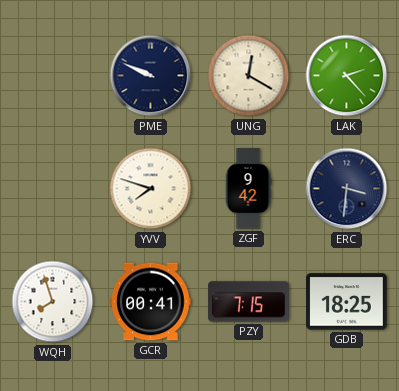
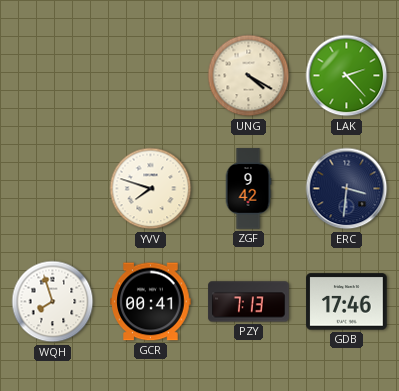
PME: 9:49 -> none (151, 76)
UNG: 12:20 -> 4:20 (249, 76)
PZY: 7:15 -> 7:13 (249, 302)
GDB: 18:25 -> 17:46 (347, 302)
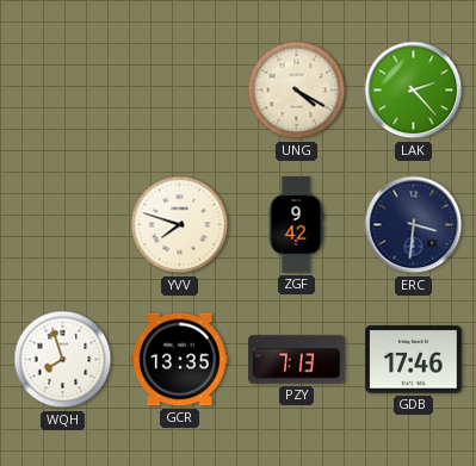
GCR: 00:41 -> 13:35 (180, 360)
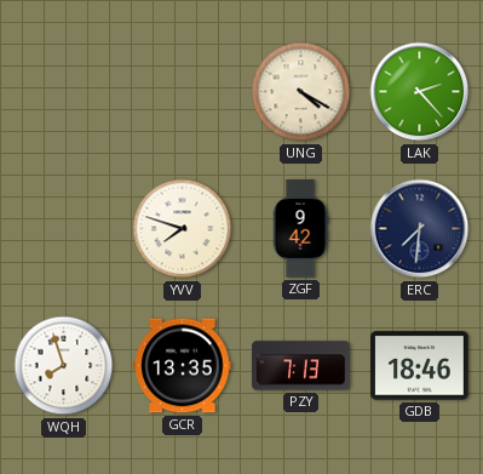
ERC: 3:31 -> 7:31 (420, 229)
GDB: 17:46 -> 18:46 (420, 366)
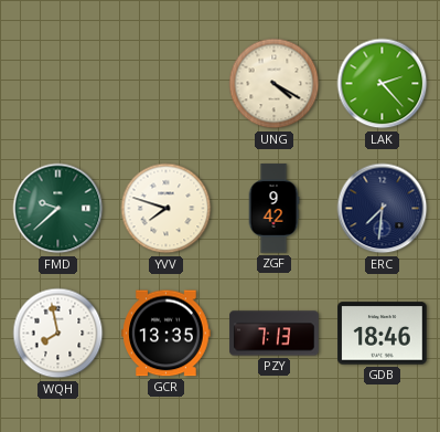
FMD: none -> 9:38 (58, 209)
WQH: 7:57 -> 7:58 (58, 334)
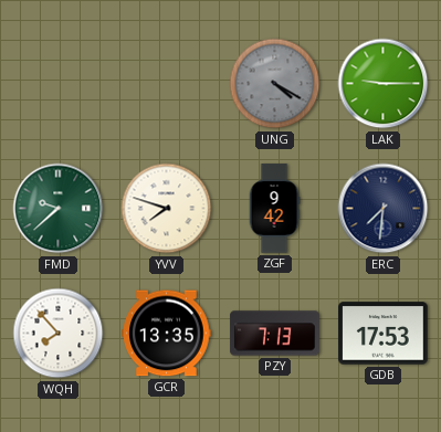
UNG dial: cream -> grey (275, 84)
LAK: 2:23 -> 9:15 (384, 84)
WQH: 7:58 -> 7:53 (59, 334)
GDB: 18:46 -> 17:53 (384, 334)
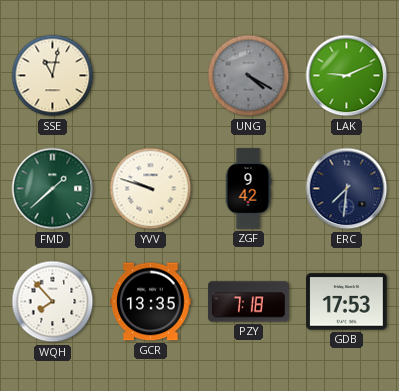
SSE: none -> 11:02 (53, 76)
LAK: 9:15 -> 9:11 (347, 76)
FMD: 9:38 -> 1:38 (53, 189)
YVV: 7:48 -> 9:48 (151, 189)
PZY: 7:13 -> 7:18 (249, 302)
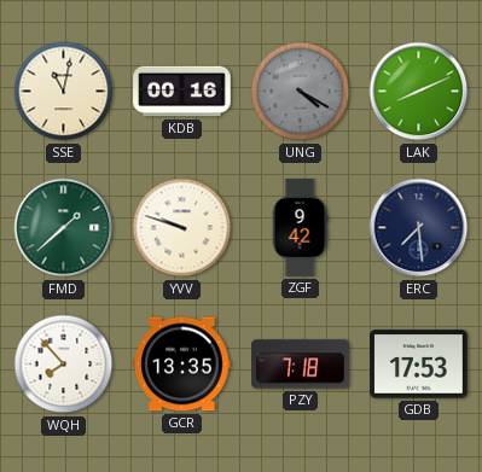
KDB: none -> 00:16 (182, 92)
LAK: 9:11 -> 8:11 (419, 92)
ERC: 7:31 -> 7:29 (419, 228)
